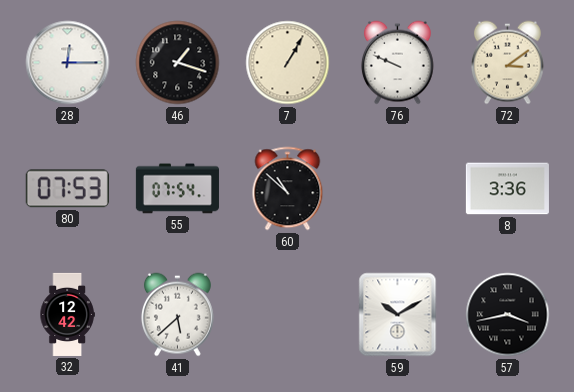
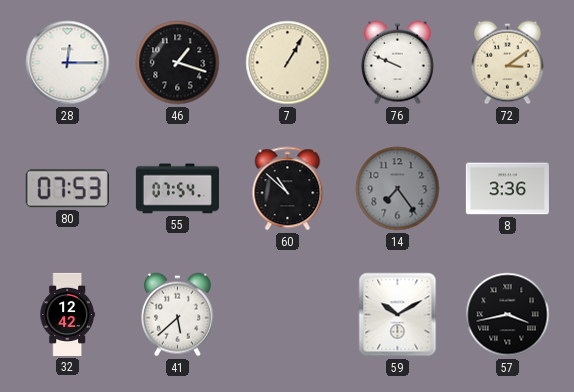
14: none -> 7:24 (398, 189)
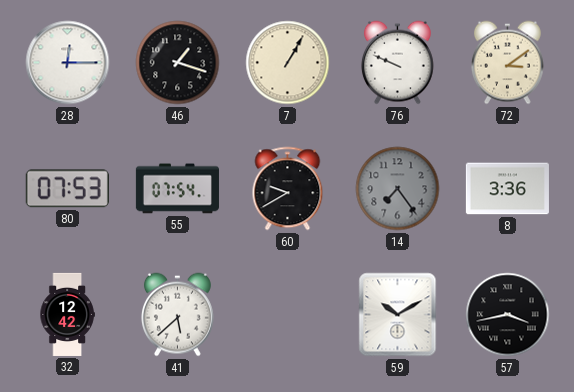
60: 10:52 -> 9:40 (288, 189)
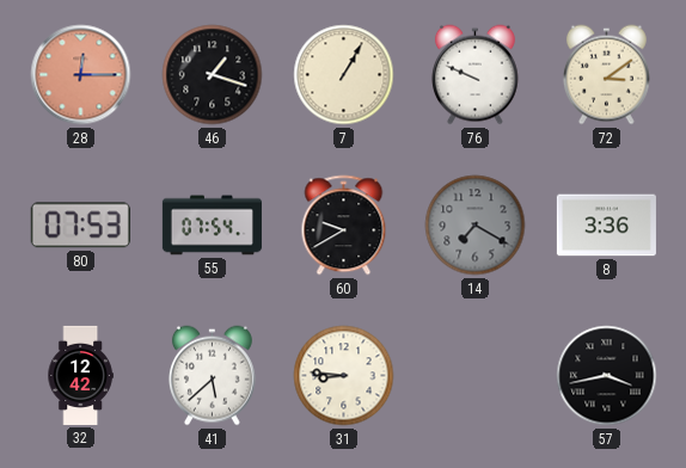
28 dial: white -> salmon (81, 75)
14: 7:24 -> 7:20 (476, 226)
31: none -> 8:46 (344, 376)
59: 10:10 -> none (398, 315)
